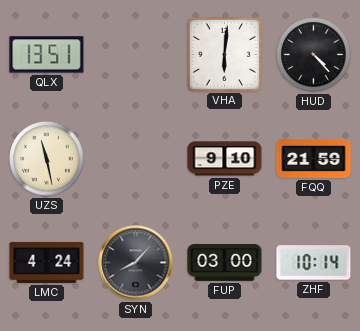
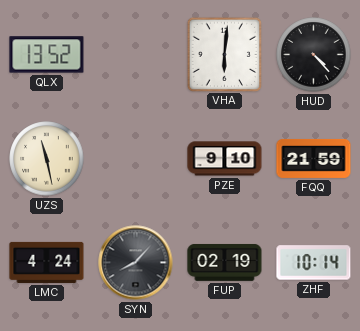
QLX: 13:51 -> 13:52 (47, 55)
FUP: 03:00 -> 02:19 (225, 263)
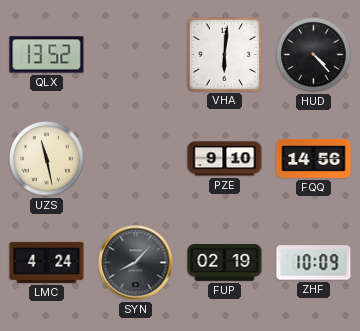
FQQ: 21:59 -> 14:56 (314, 158)
ZHF: 10:14 -> 10:09 (314, 263)
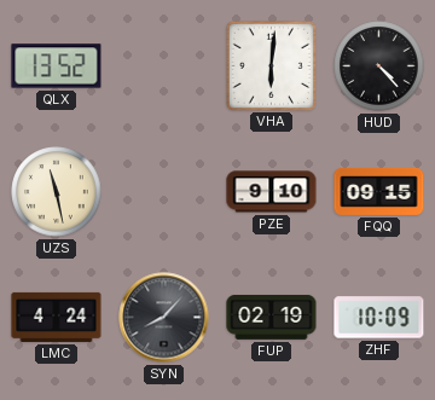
FQQ: 14:56 -> 09:15 (379, 191)
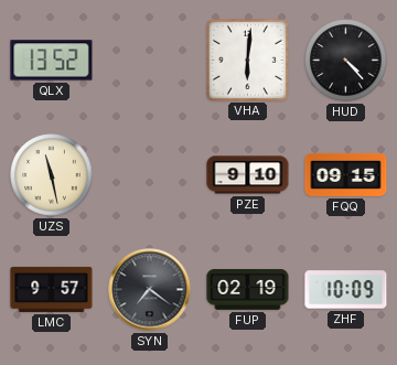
LMC: 4:24 -> 9:57 (52, 289)
SYN: 8:07 -> 7:21 (150, 290)
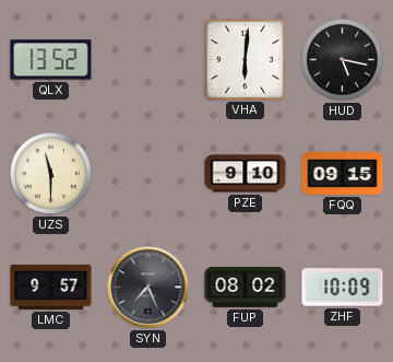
HUD: 4:23 -> 5:17 (343, 60)
UZS: 11:28 -> 11:30 (51, 174)
SYN: 7:21 -> 7:26 (148, 288)
FUP: 02:19 -> 08:02 (246, 288)
